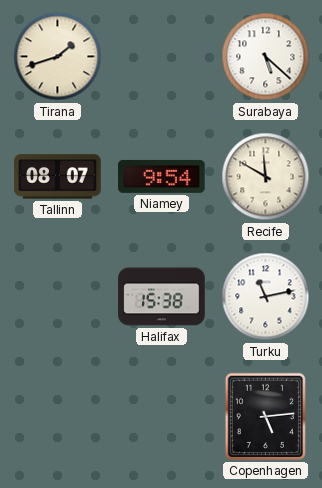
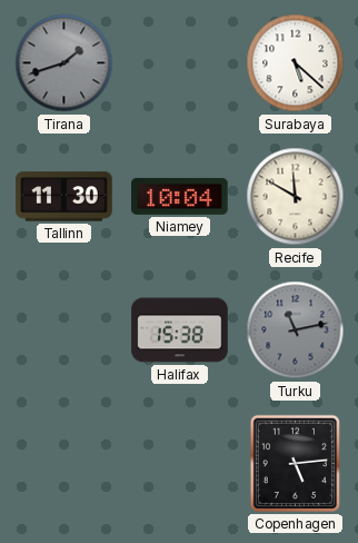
Tirana dial: cream -> grey (64, 63)
Tallinn: 08:07 -> 11:30 (64, 197)
Niamey: 9:54 -> 10:04 (180, 196)
Turku dial: white -> grey (296, 330)
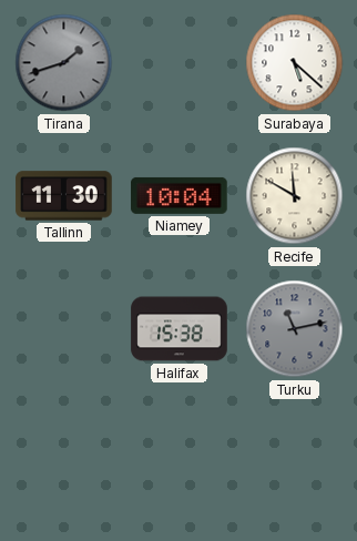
Copenhagen: 5:14 -> none (295, 463)
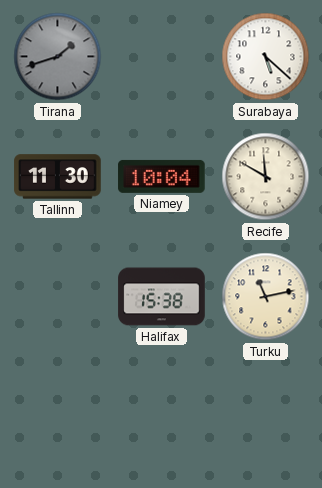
Turku dial: grey -> cream (266, 297)
